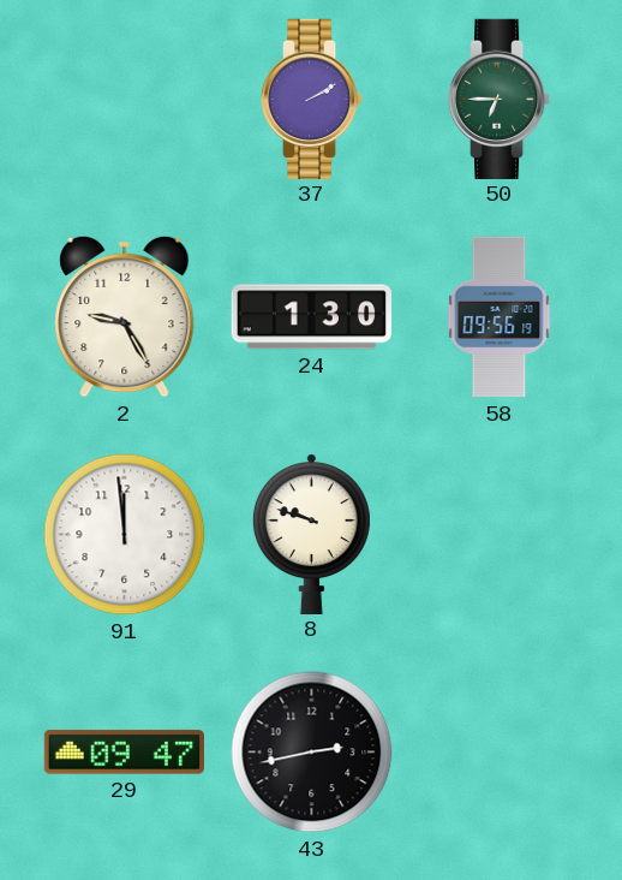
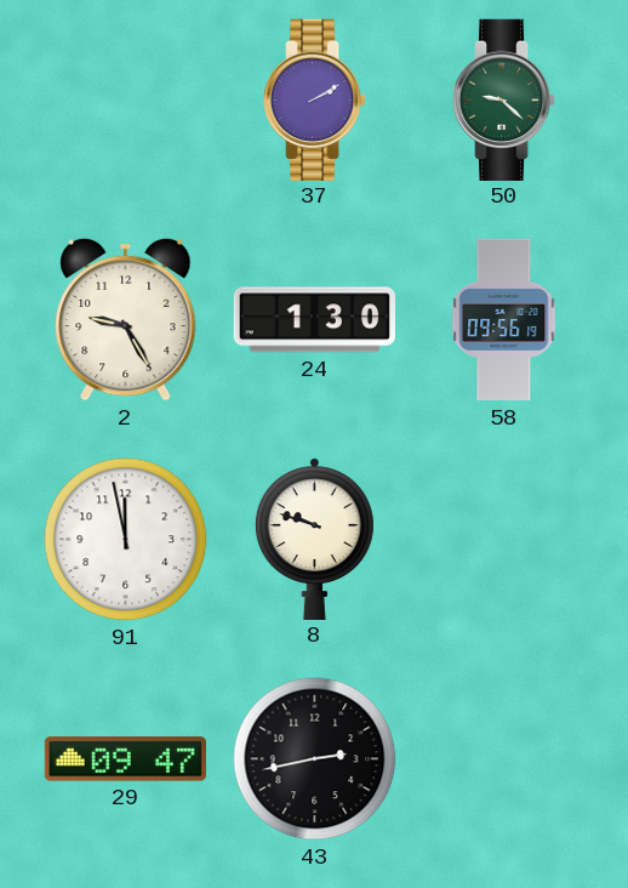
50: 6:45 -> 9:22 (504, 99)
91: 11:59 -> 11:58 (126, 540)
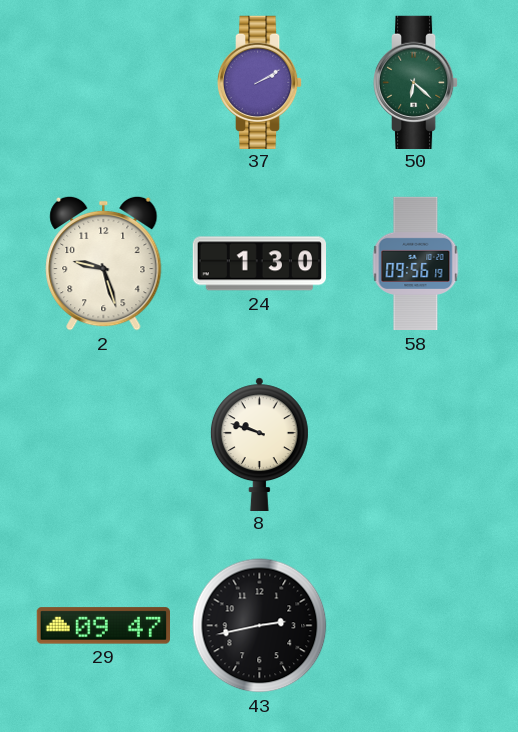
50: 9:22 -> 6:22 (416, 82)
2: 9:25 -> 9:27 (104, 263)
91: 11:58 -> none (126, 540)
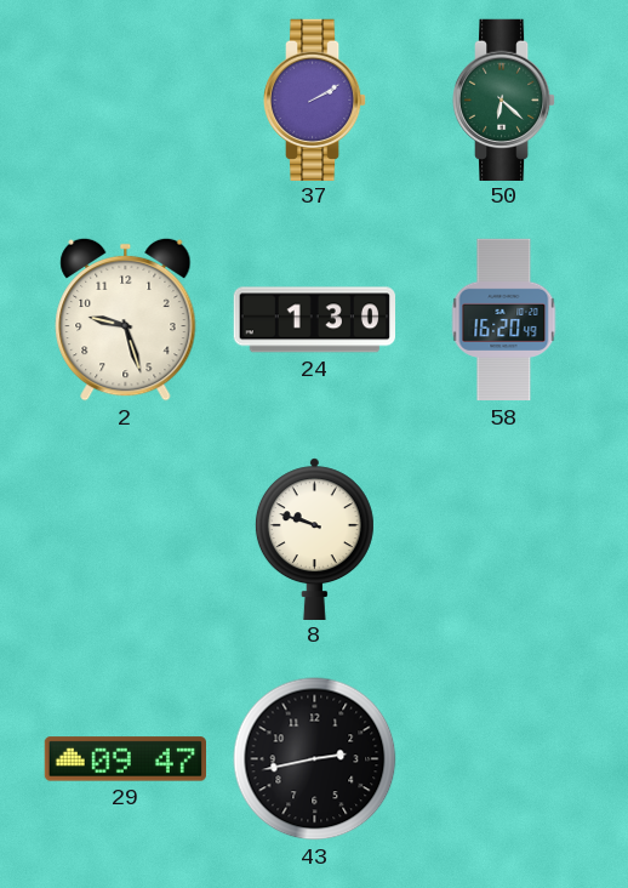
58: 09:56 -> 16:20 (504, 320)
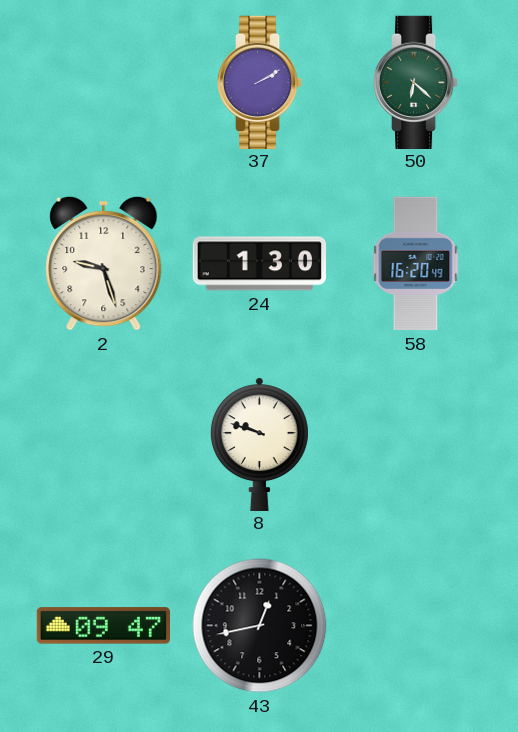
43: 2:43 -> 12:43 (260, 626)
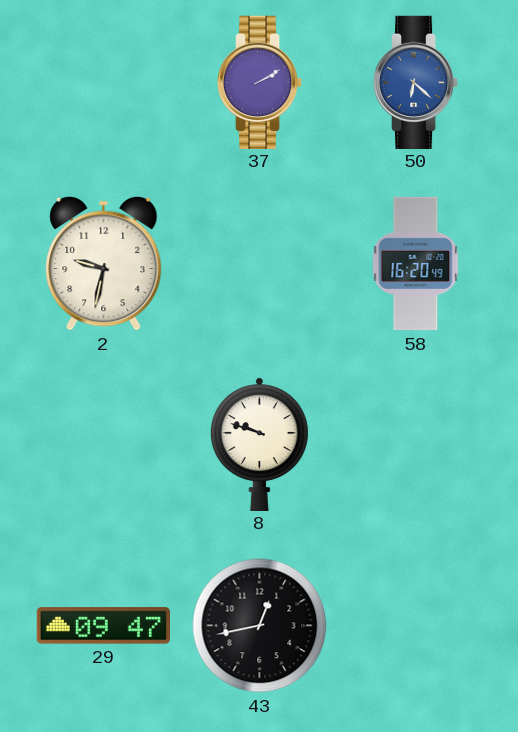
50 dial: green -> blue (416, 82)
2: 9:27 -> 9:32 (104, 263)
24: 1:30 -> none (259, 264)
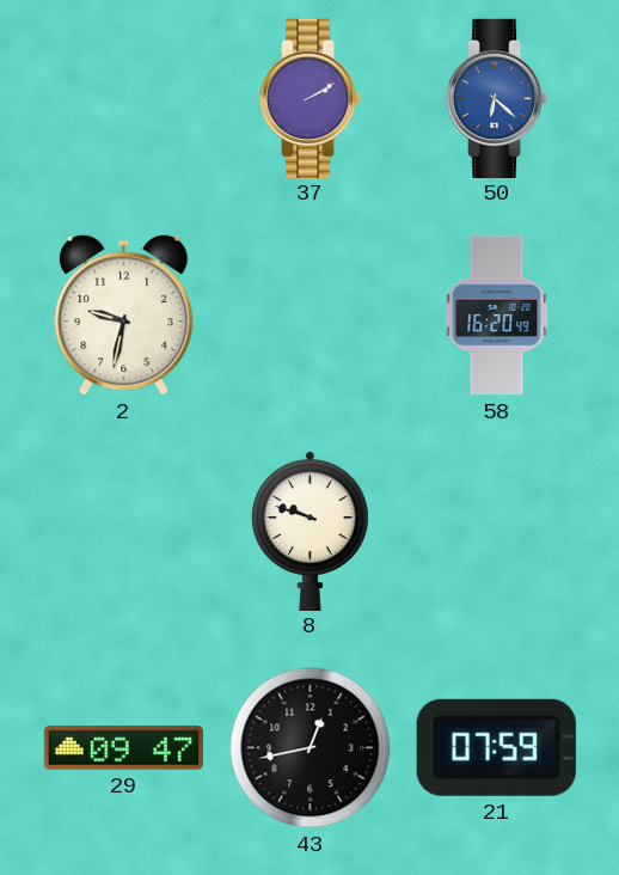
21: none -> 07:59 (496, 747)
